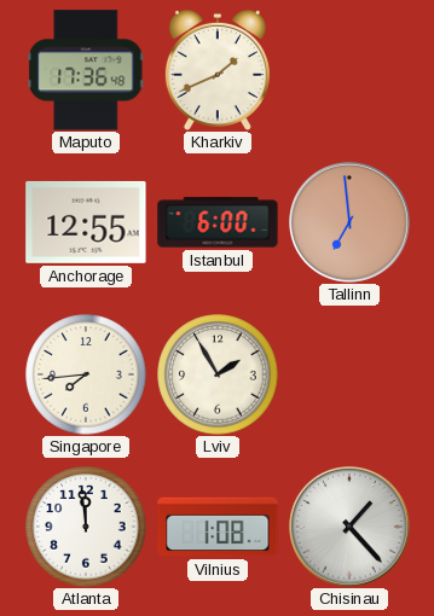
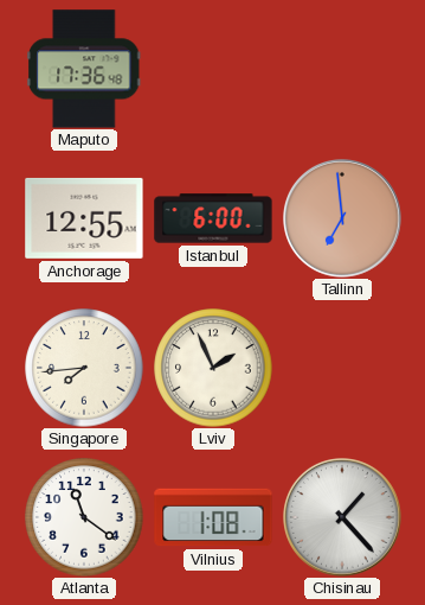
Kharkiv: 1:41 -> none (218, 70)
Lviv: 1:55 -> 1:56 (213, 368)
Atlanta: 11:59 -> 11:21 (84, 517)
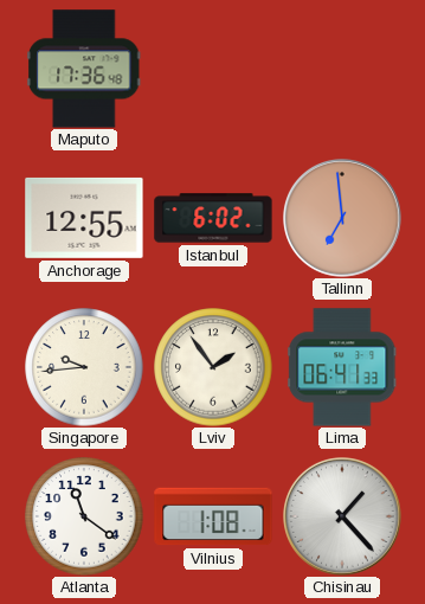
Istanbul: 6:00 -> 6:02 (213, 218)
Singapore: 7:44 -> 9:44 (84, 367)
Lviv: 1:56 -> 1:54 (213, 367)
Lima: none -> 06:41 (342, 367)
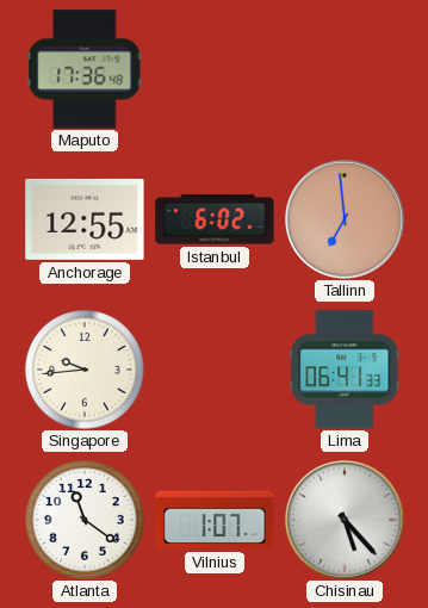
Lviv: 1:54 -> none (213, 367)
Vilnius: 1:08 -> 1:07 (215, 520)
Chisinau: 1:23 -> 5:23 (346, 521)
